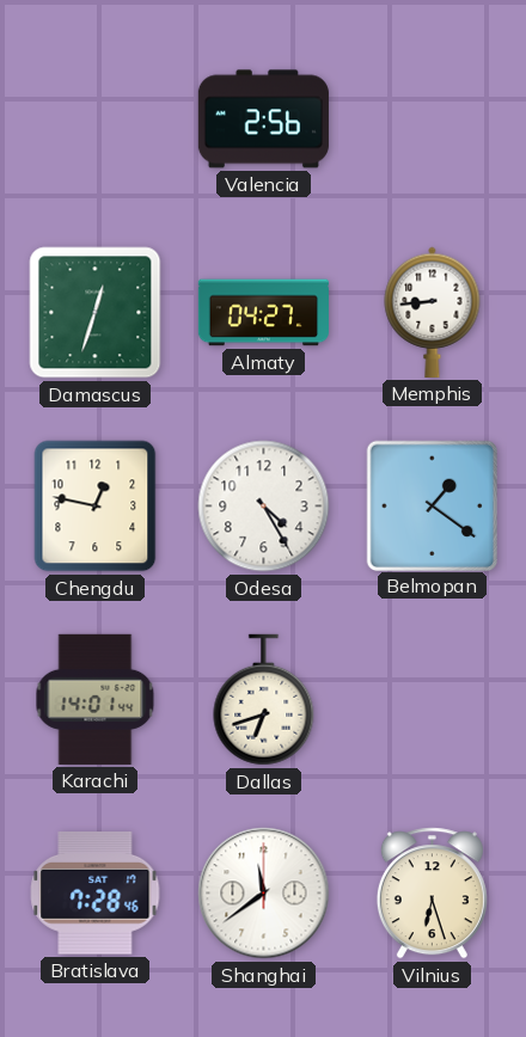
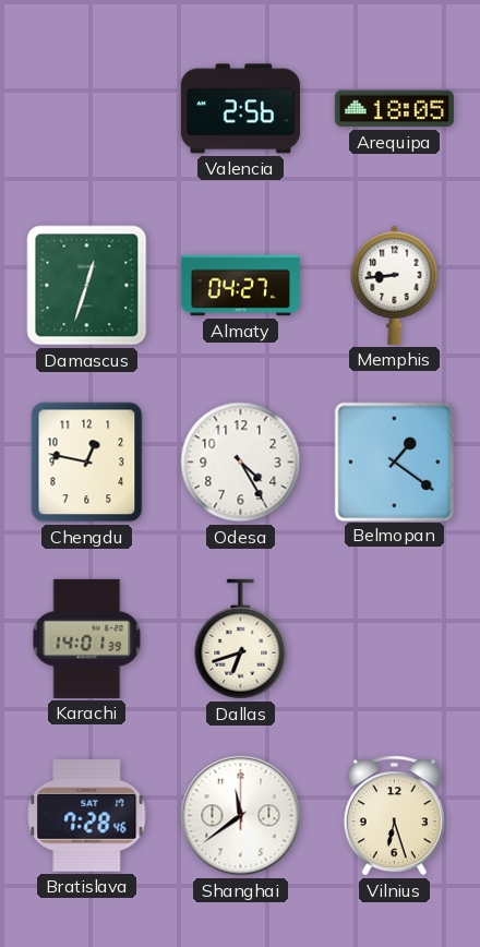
Arequipa: none -> 18:05 (394, 109)
Karachi: 14:01:44 -> 14:01:39 (87, 638)
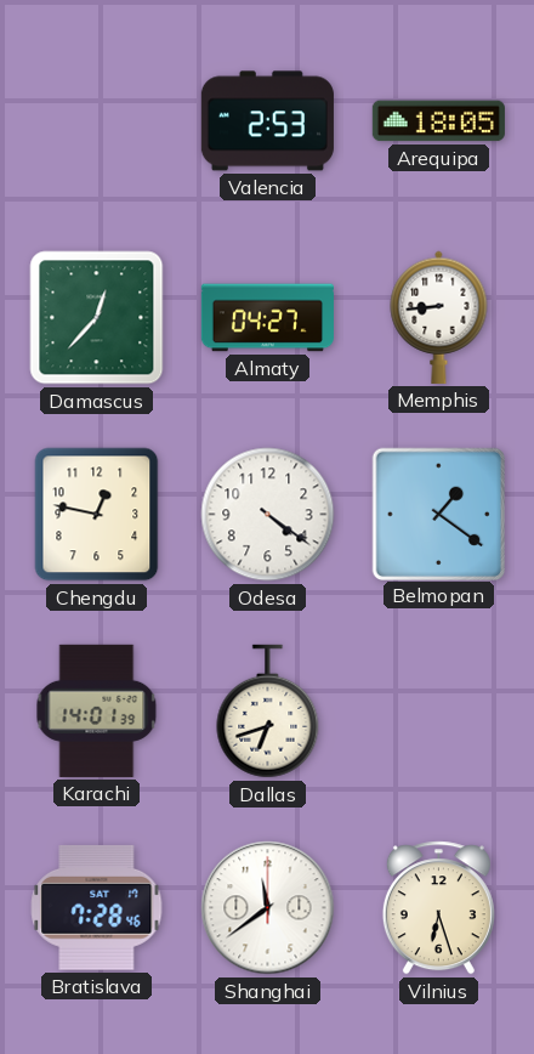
Valencia: 2:56 -> 2:53 (267, 121)
Damascus: 12:33 -> 12:37 (97, 318)
Odesa: 4:25 -> 4:21 (268, 515)
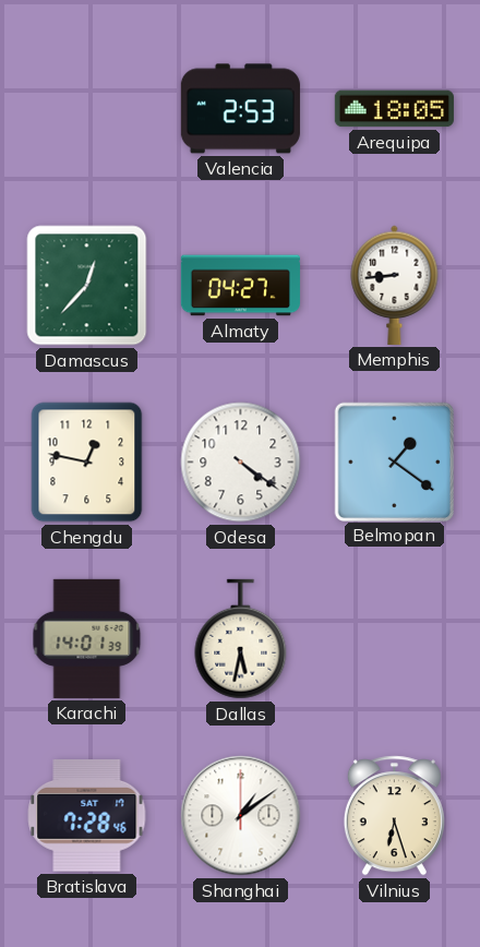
Dallas: 6:42 -> 5:32 (241, 639)
Shanghai: 11:39 -> 1:09 (241, 816)
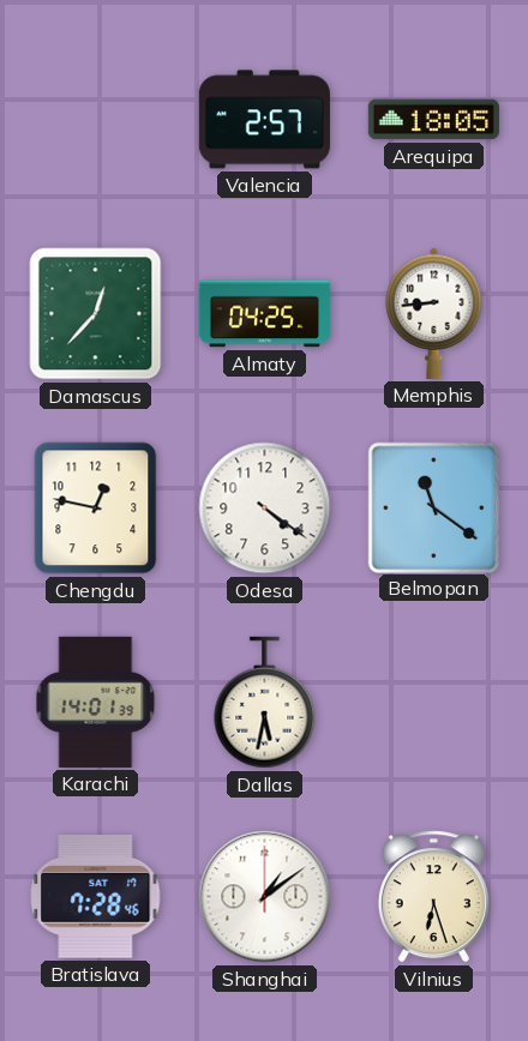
Valencia: 2:53 -> 2:57 (264, 120)
Almaty: 04:27 -> 04:25 (264, 314)
Belmopan: 1:21 -> 11:21 (433, 507)
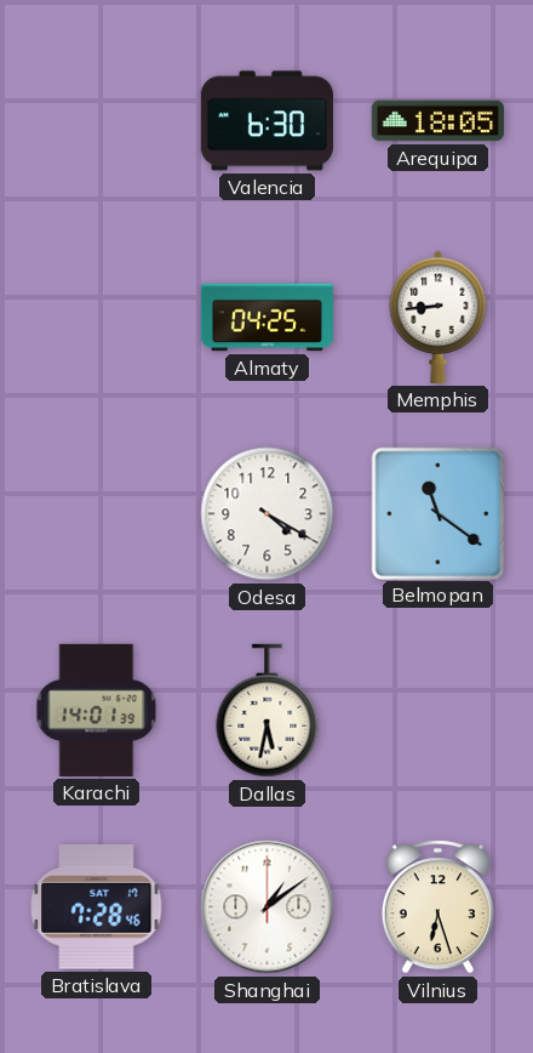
Valencia: 2:57 -> 6:30 (266, 121)
Damascus: 12:37 -> none (96, 314)
Chengdu: 12:47 -> none (96, 509)
Odesa: 4:21 -> 4:20 (268, 514)
